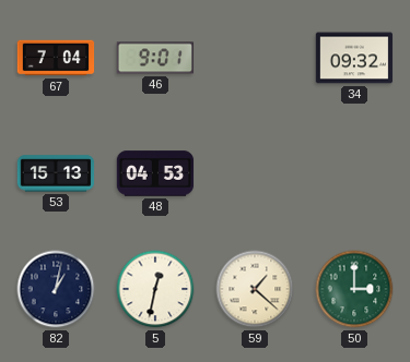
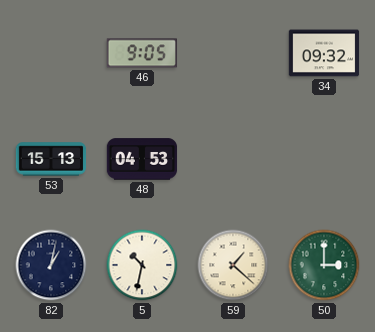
67: 7:04 -> none (56, 58)
46: 9:01 -> 9:05 (142, 53)
5: 12:32 -> 10:32 (142, 265)
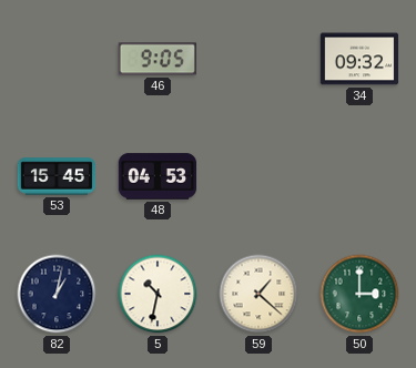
53: 15:13 -> 15:45 (57, 176)
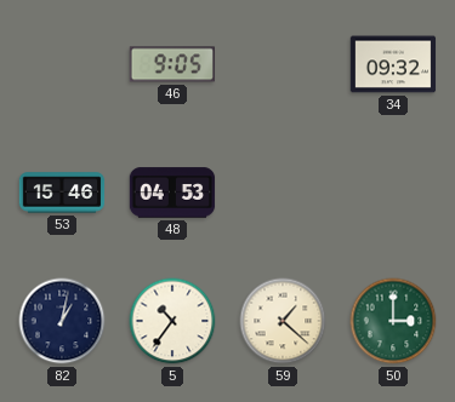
53: 15:45 -> 15:46 (62, 193)
5: 10:32 -> 10:36 (172, 321)
